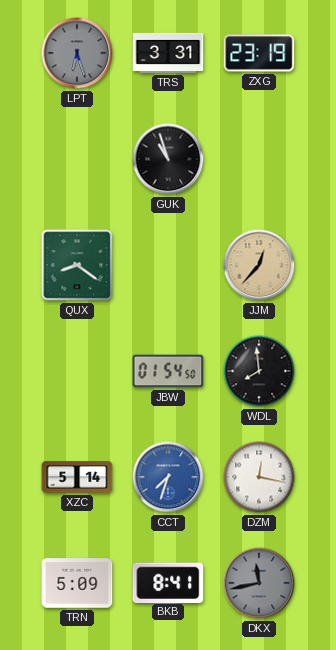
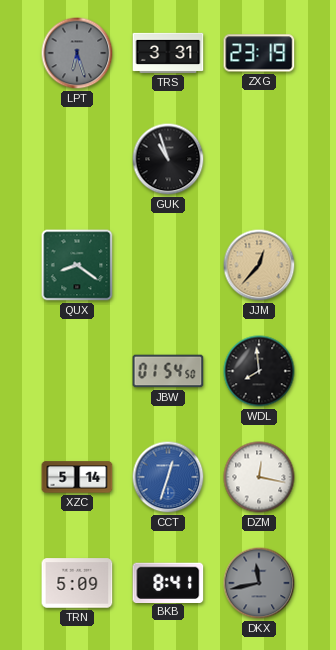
CCT: 7:33 -> 12:33 (168, 477)
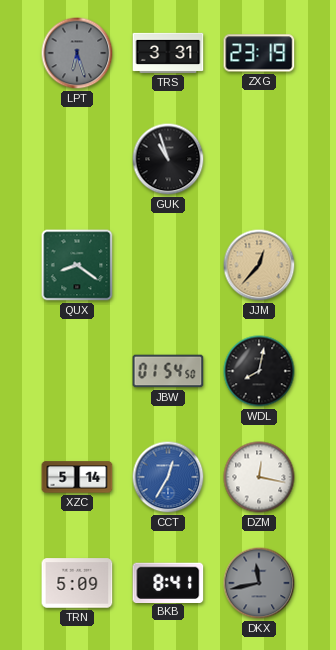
WDL: 7:59 -> 8:02 (259, 371)
CCT: 12:33 -> 12:35 (168, 477)
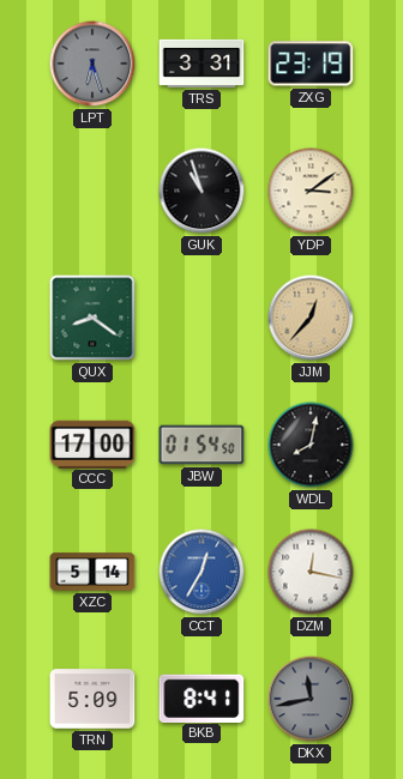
YDP: none -> 3:09 (311, 191)
CCC: none -> 17:00 (92, 443)
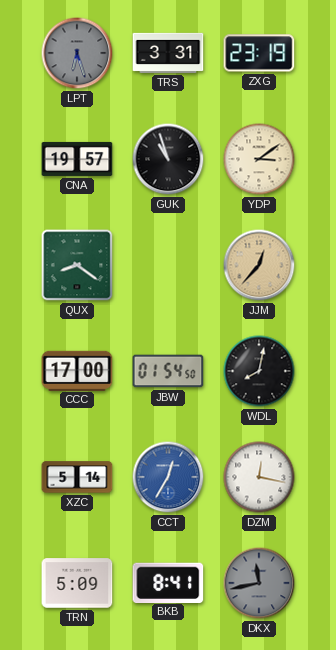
CNA: none -> 19:57 (77, 159)
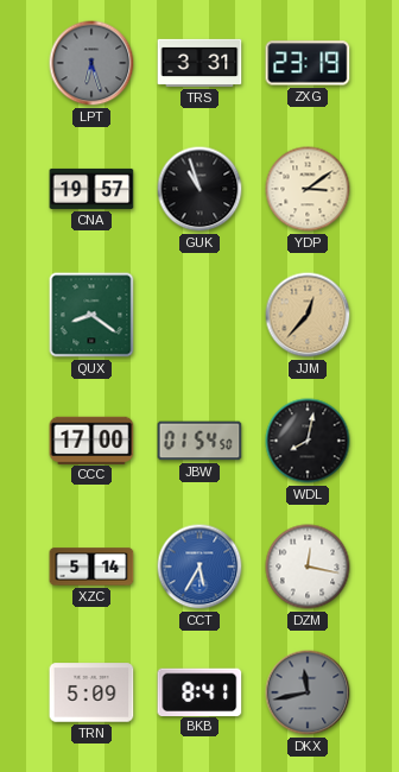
CCT: 12:35 -> 5:35 (199, 567)
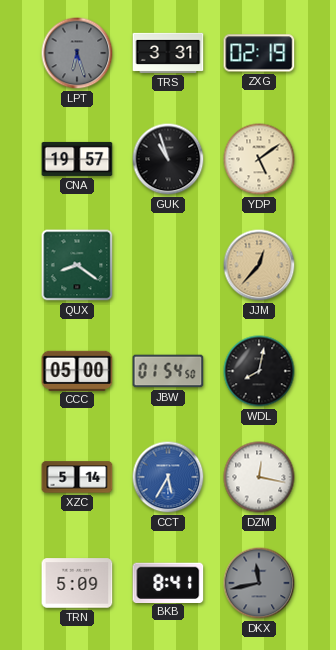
ZXG: 23:19 -> 02:19 (259, 53)
YDP: 3:09 -> 5:09 (259, 159)
CCC: 17:00 -> 05:00 (77, 370)
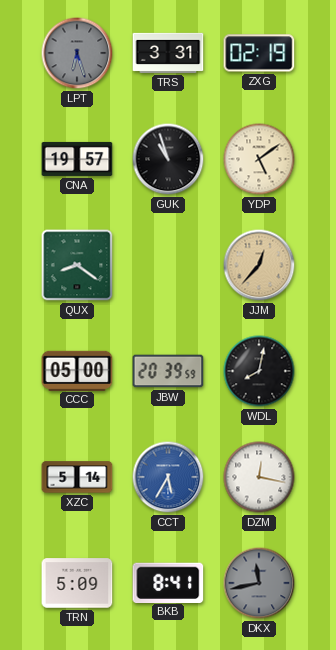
JBW: 01:54 -> 20:39 (168, 371)
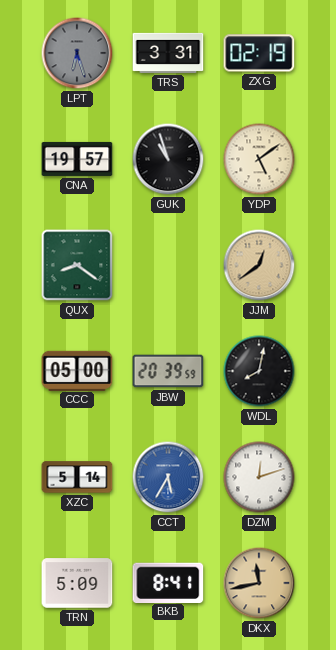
JJM: 12:37 -> 12:39 (259, 265)
DZM: 12:17 -> 12:12 (259, 477)
DKX dial: grey -> champagne (259, 583)
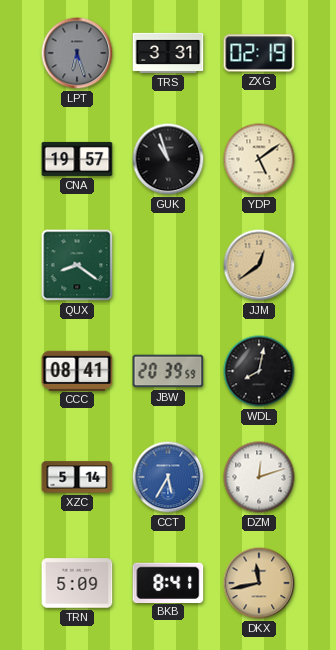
CCC: 05:00 -> 08:41 (77, 370)
